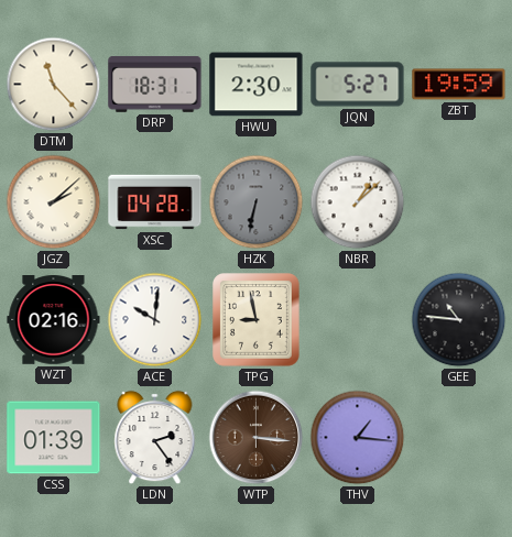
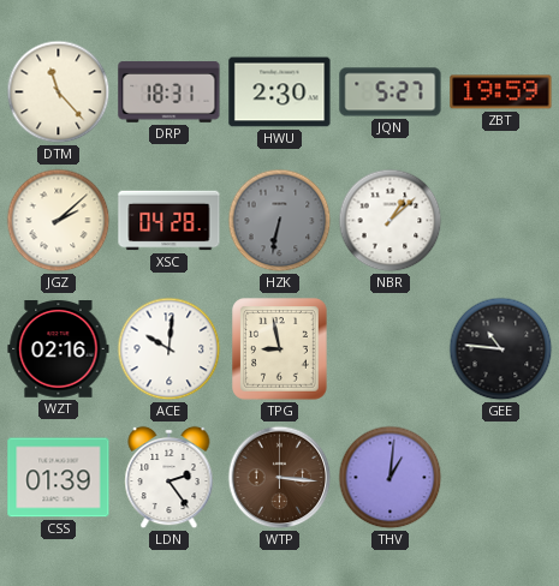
THV: 1:16 -> 1:01 (391, 478)
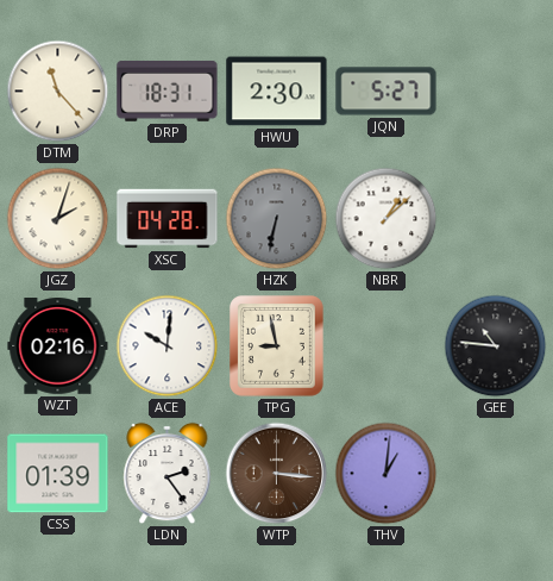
ZBT: 19:59 -> none (501, 92)
JGZ: 2:08 -> 2:03 (58, 219)
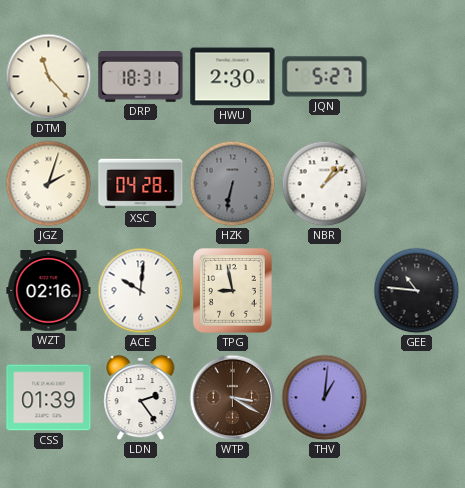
WTP: 3:16 -> 3:20 (233, 398)
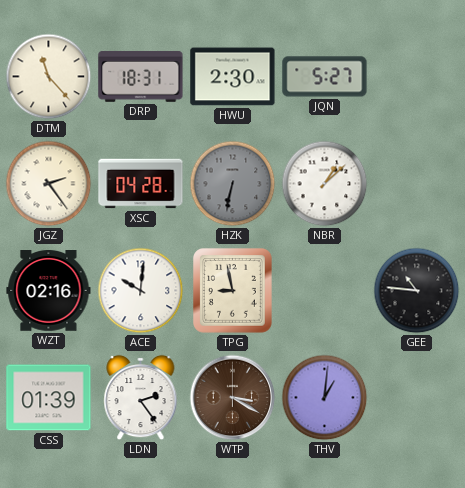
JGZ: 2:03 -> 2:24 (49, 184)
